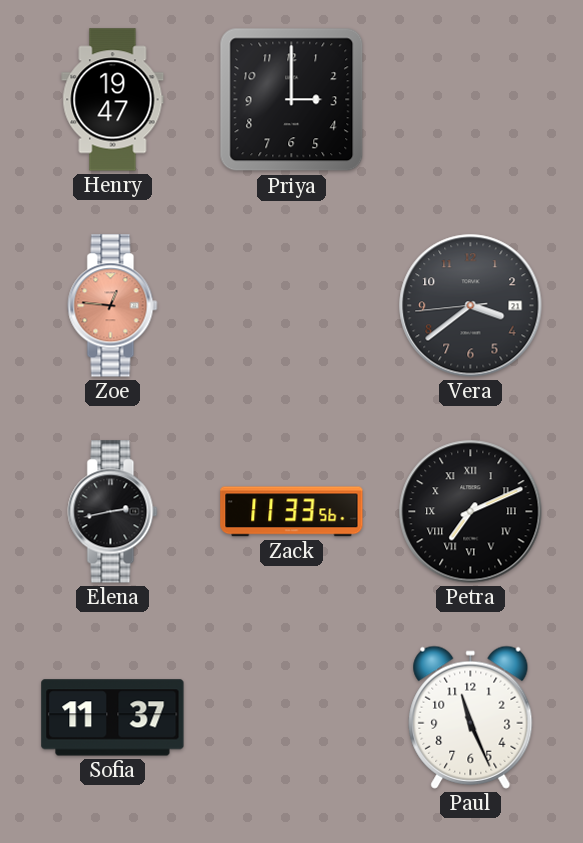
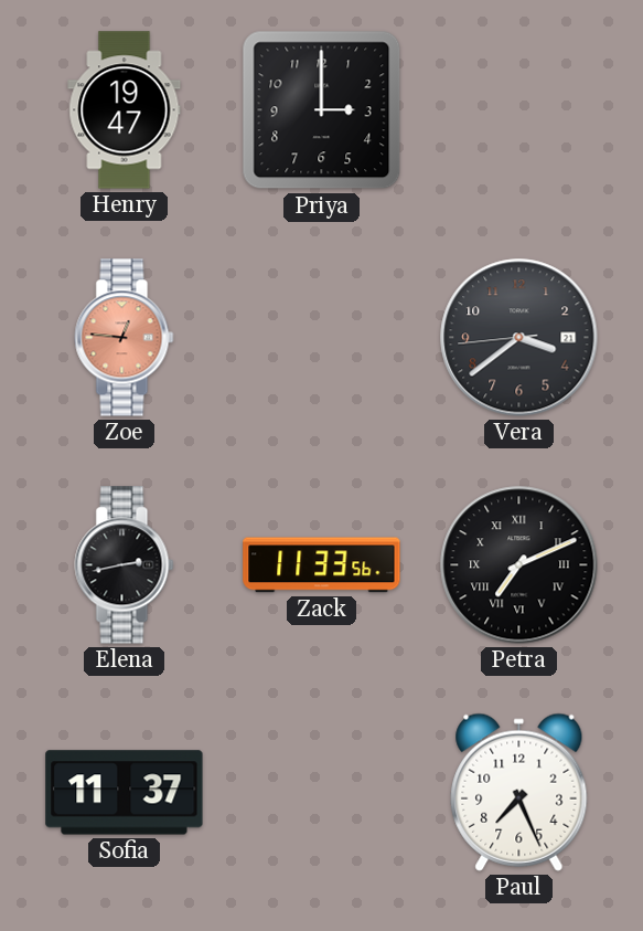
Paul: 11:26 -> 7:26 (519, 792)
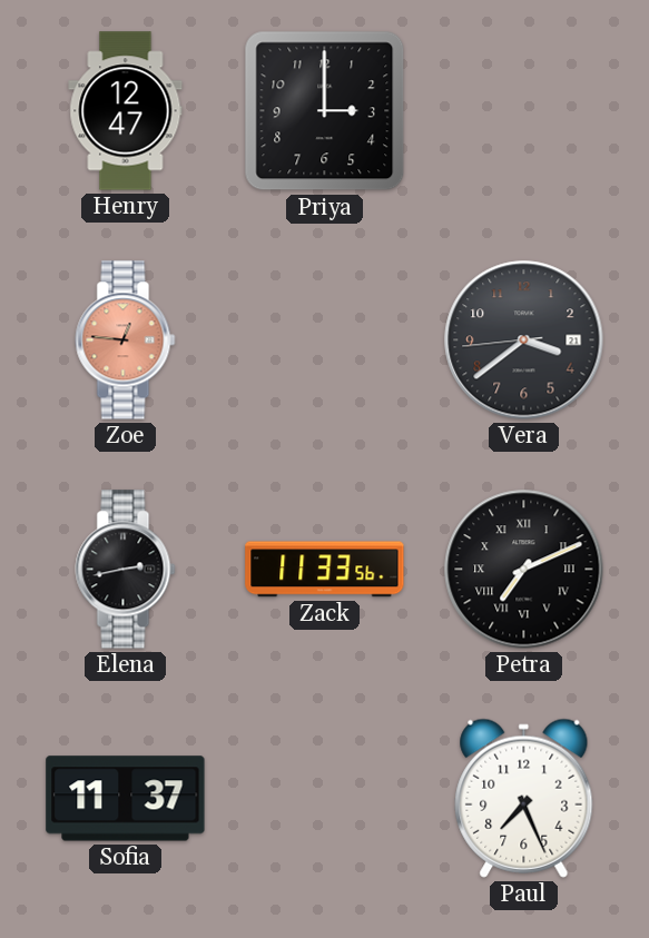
Henry: 19:47 -> 12:47 (126, 111)
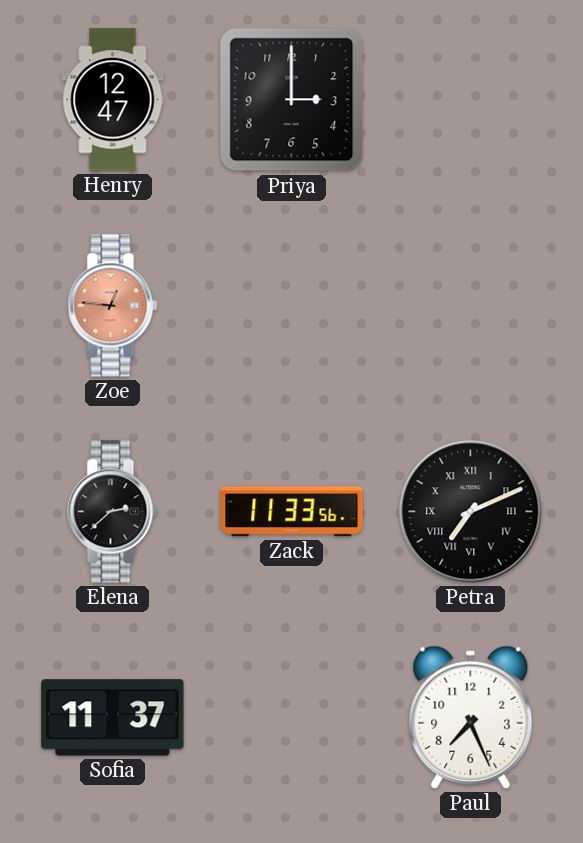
Vera: 3:38 -> none (524, 340)
Elena: 2:43 -> 2:38 (113, 512)
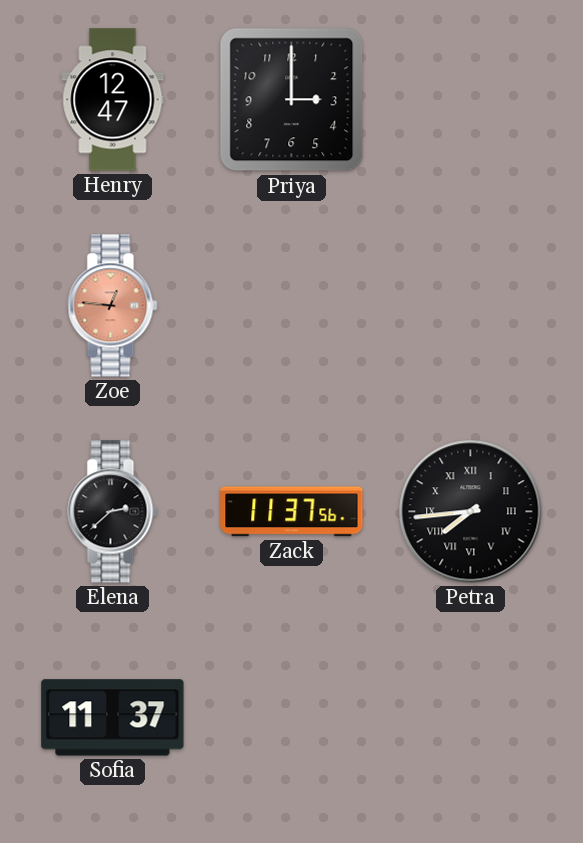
Zack: 11:33 -> 11:37 (292, 512)
Petra: 7:11 -> 7:44 (471, 512)
Paul: 7:26 -> none (471, 717)
